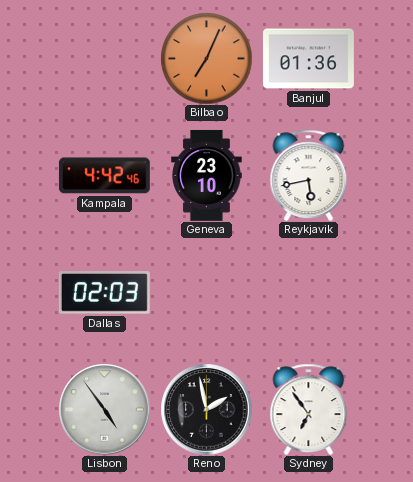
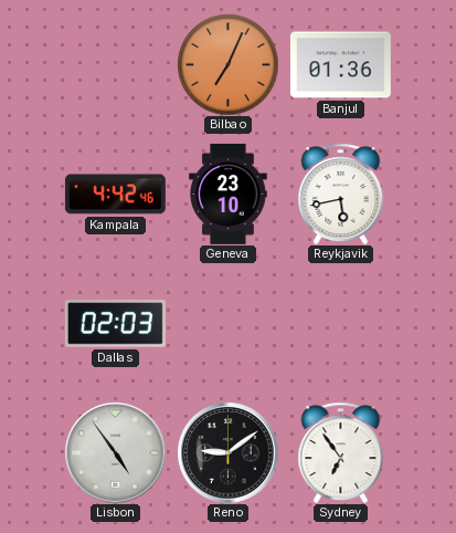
Reno: 1:58 -> 9:09 (227, 452)
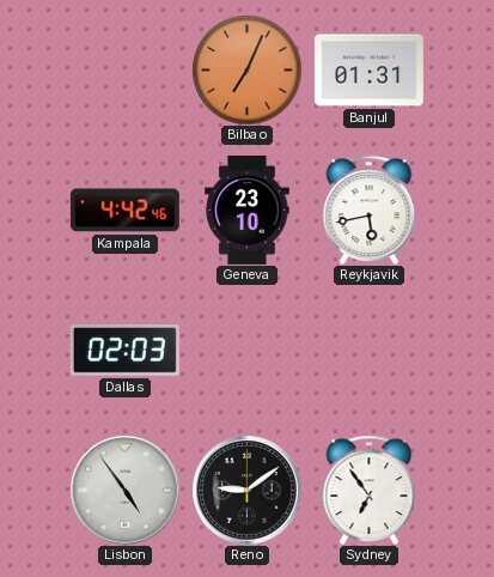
Banjul: 01:36 -> 01:31 (368, 71)
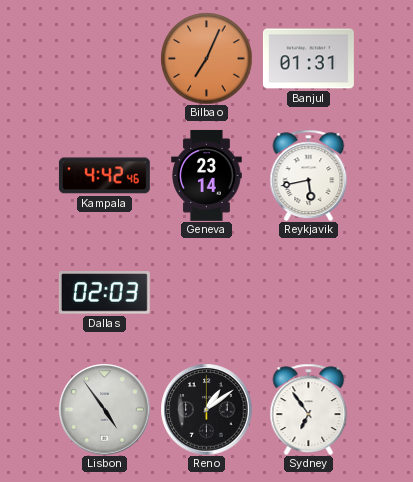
Geneva: 23:10 -> 23:14 (207, 175)
Reno: 9:09 -> 1:09 (206, 409)
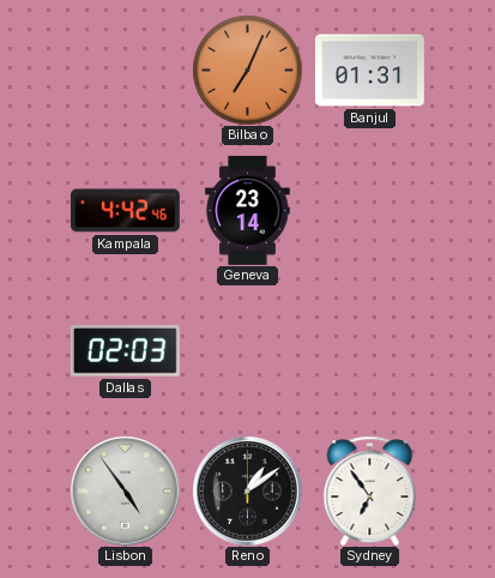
Reykjavik: 5:43 -> none (309, 175)
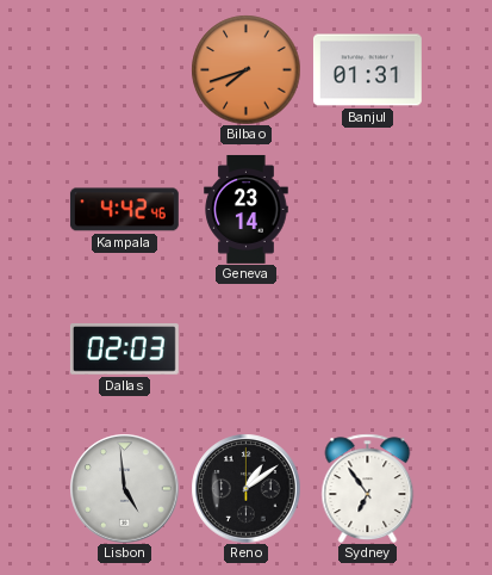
Bilbao: 7:04 -> 7:42 (245, 69)
Lisbon: 4:54 -> 4:59 (124, 488)
